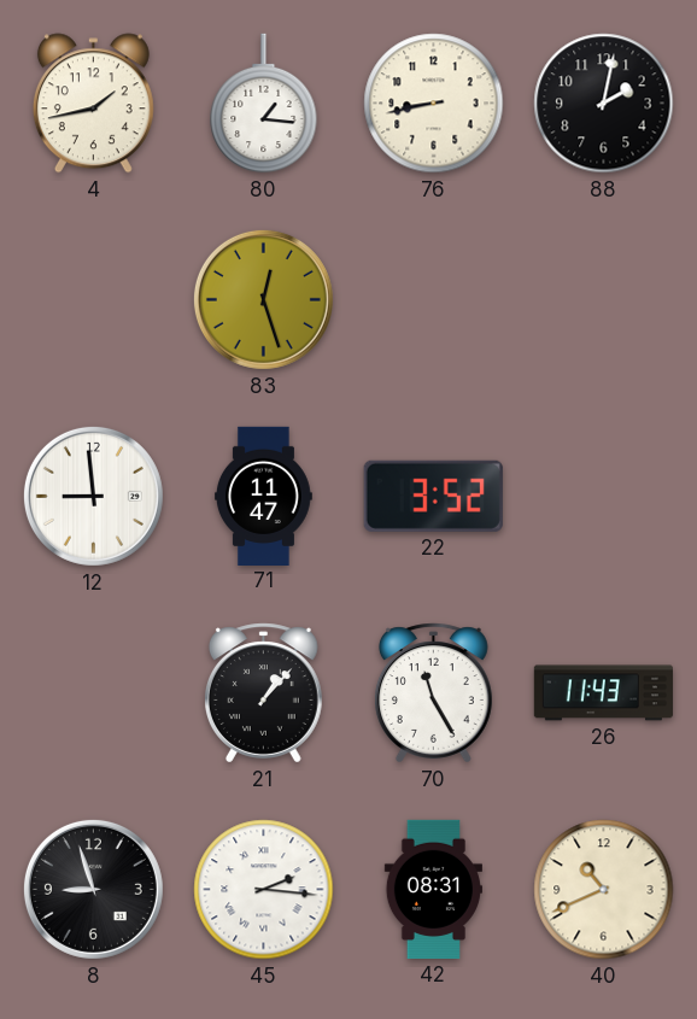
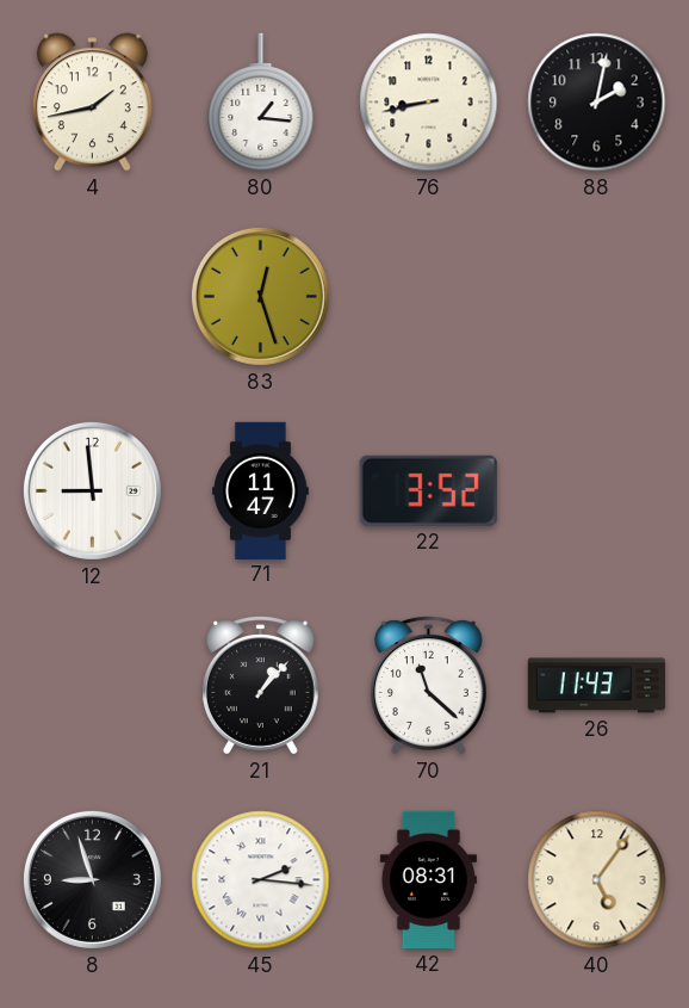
70: 11:25 -> 11:22 (428, 686)
40: 10:41 -> 5:06 (597, 880)
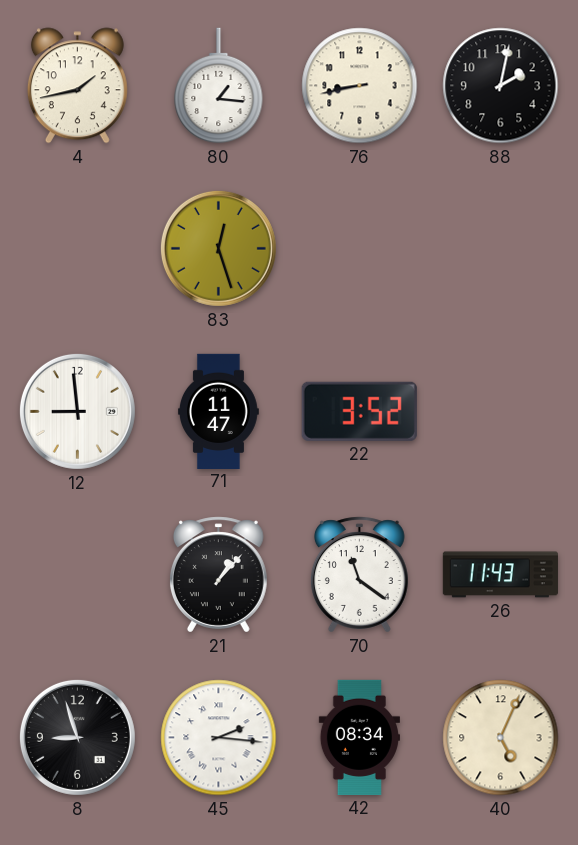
70: 11:22 -> 11:21 (359, 575)
42: 08:31 -> 08:34 (359, 737)
40: 5:06 -> 5:04 (501, 738)
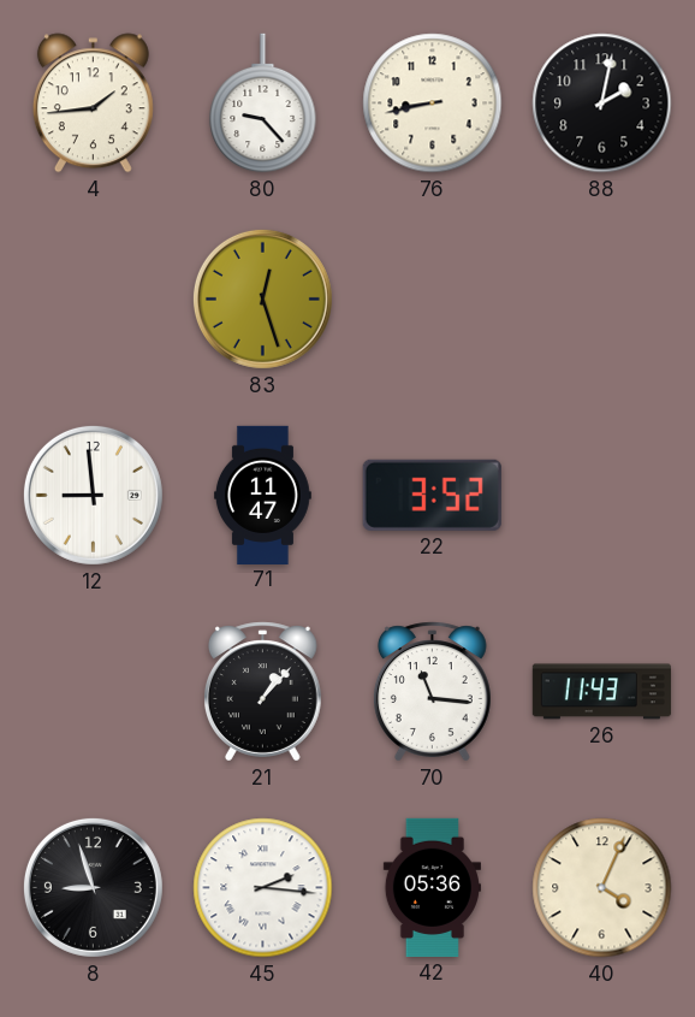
4: 1:43 -> 1:44 (93, 104)
80: 1:16 -> 9:23 (263, 104)
70: 11:21 -> 11:16 (432, 692)
42: 08:34 -> 05:36 (432, 887)
40: 5:04 -> 4:04 (602, 888)
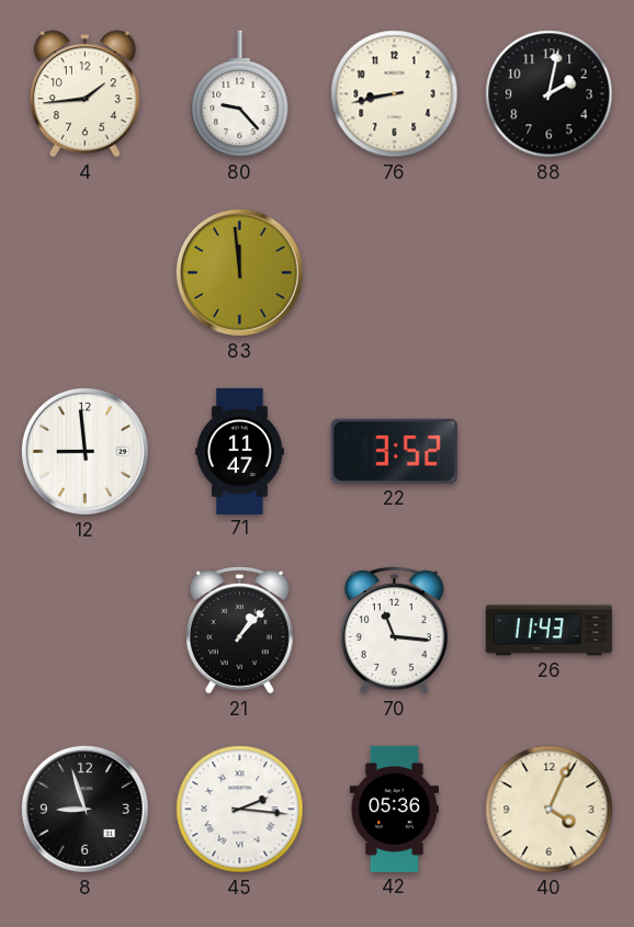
83: 12:27 -> 11:59 (239, 272)
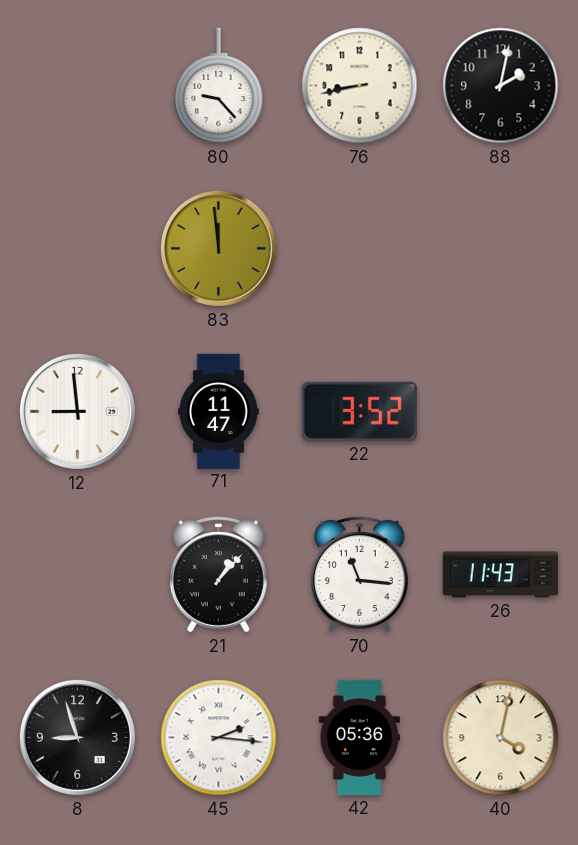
4: 1:44 -> none (84, 94)
40: 4:04 -> 4:02 (501, 738)
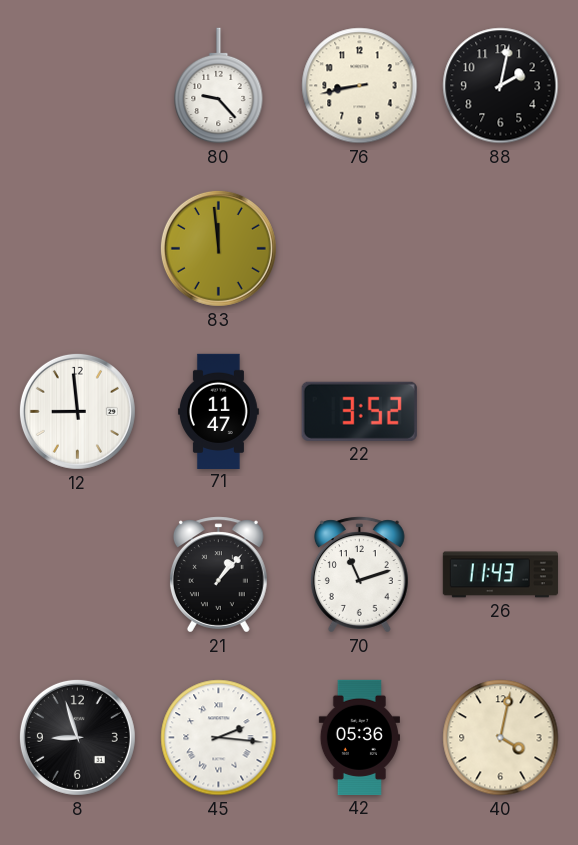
70: 11:16 -> 11:12 (359, 575)
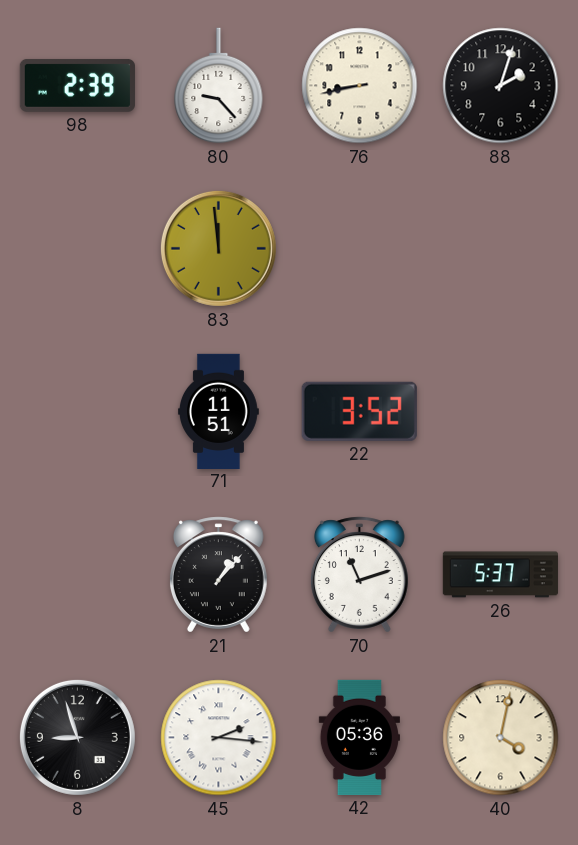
98: none -> 2:39 (77, 85)
88: 2:02 -> 2:03 (501, 86)
12: 8:59 -> none (77, 411)
71: 11:47 -> 11:51 (218, 411)
26: 11:43 -> 5:37 (500, 575)
